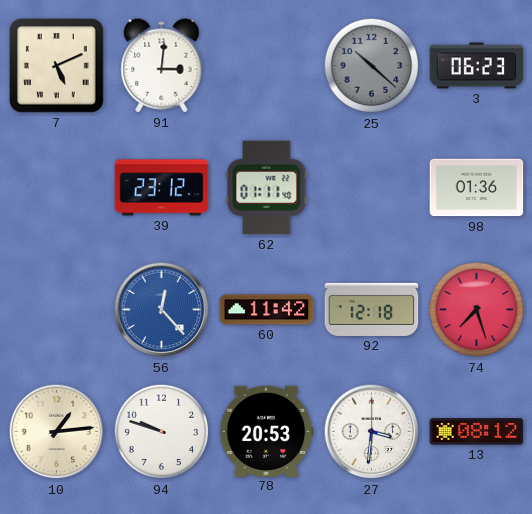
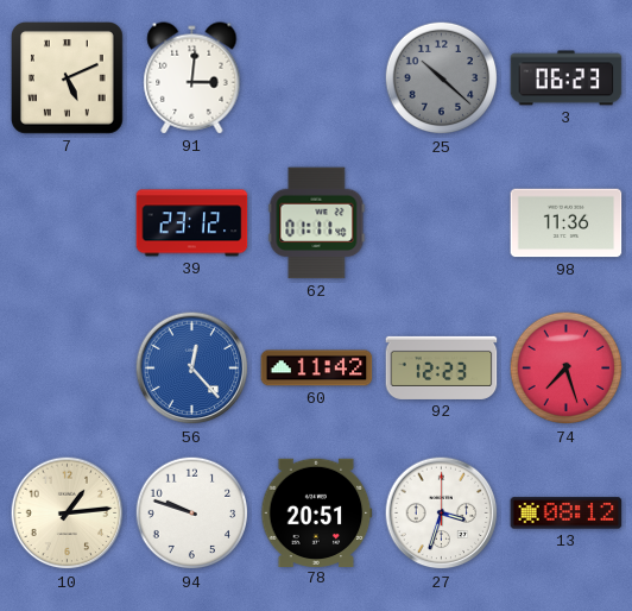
98: 01:36 -> 11:36 (567, 223)
92: 12:18 -> 12:23 (442, 367)
78: 20:53 -> 20:51 (317, 512)
27: 3:31 -> 3:33 (442, 514)
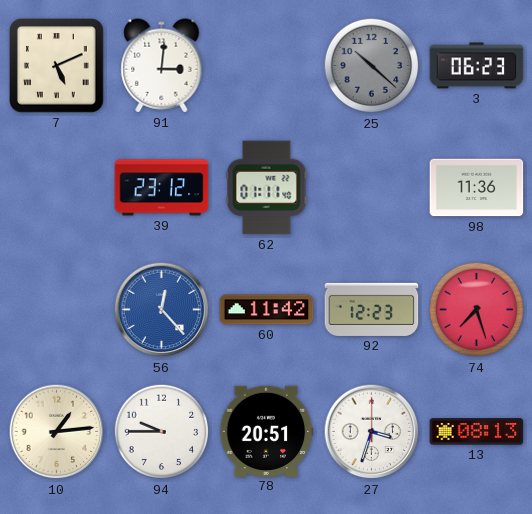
94: 9:48 -> 9:45 (162, 432)
13: 08:12 -> 08:13 (477, 432)
